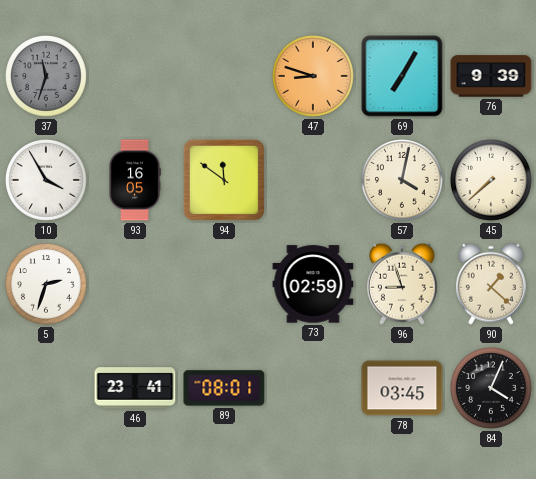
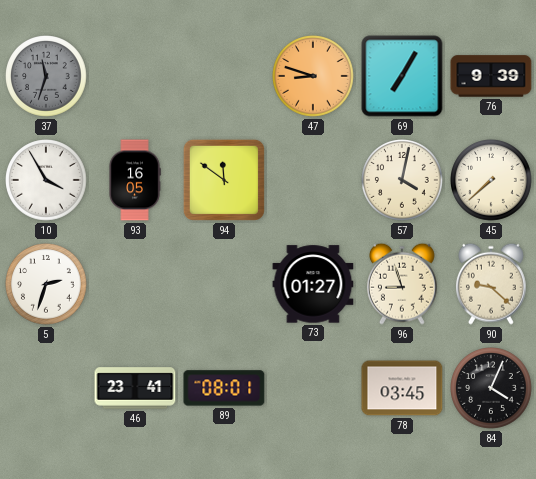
73: 02:59 -> 01:27 (313, 284)
90: 1:22 -> 9:22 (491, 284)
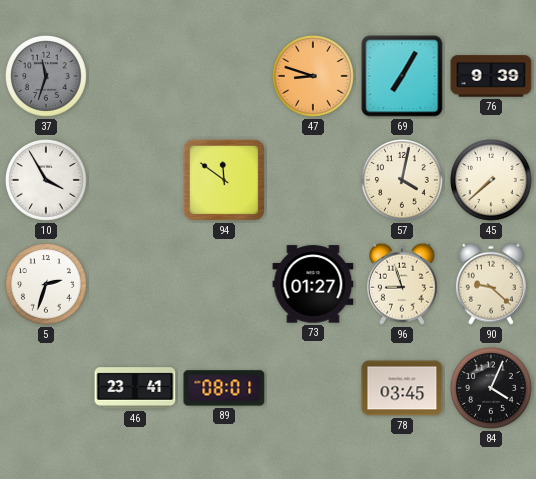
93: 16:05 -> none (135, 180)
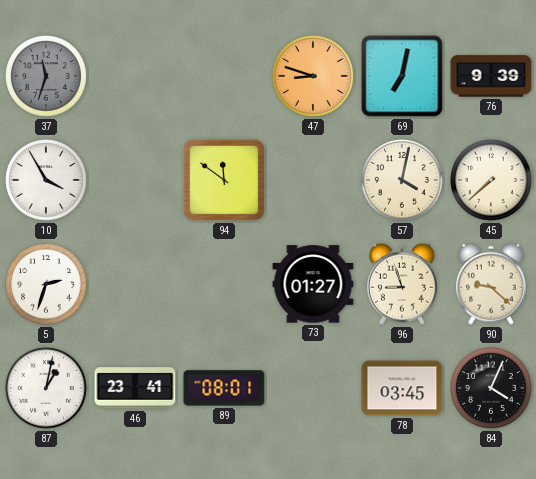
69: 7:05 -> 7:02 (402, 76)
87: none -> 1:02 (47, 389)
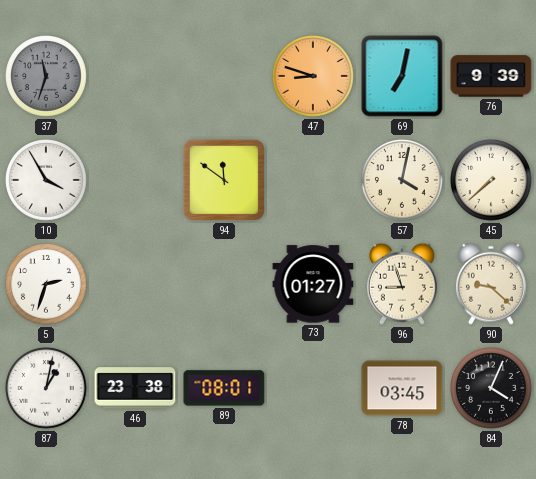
46: 23:41 -> 23:38 (135, 388)
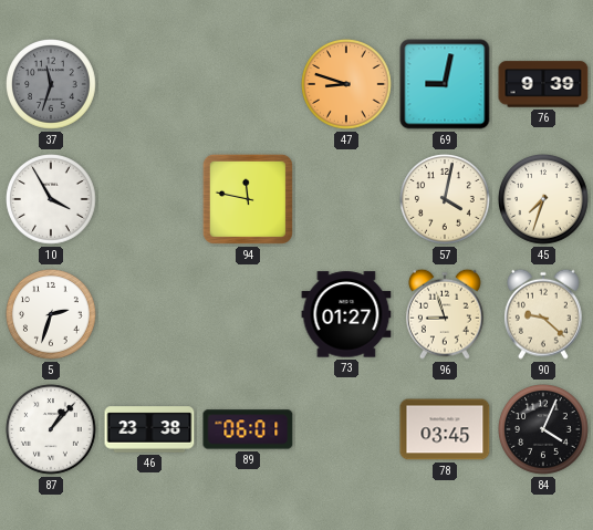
69: 7:02 -> 9:02 (445, 84)
94: 11:51 -> 11:47 (248, 199)
45: 7:38 -> 7:33 (544, 200)
87: 1:02 -> 1:07 (52, 430)
89: 08:01 -> 06:01 (248, 429)
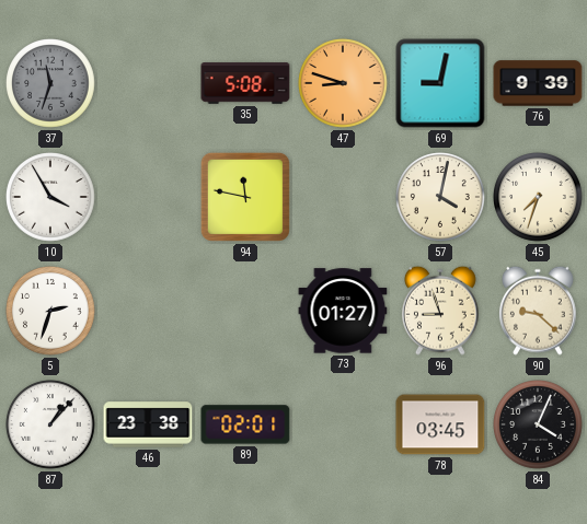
35: none -> 5:08 (245, 83)
89: 06:01 -> 02:01 (245, 424)
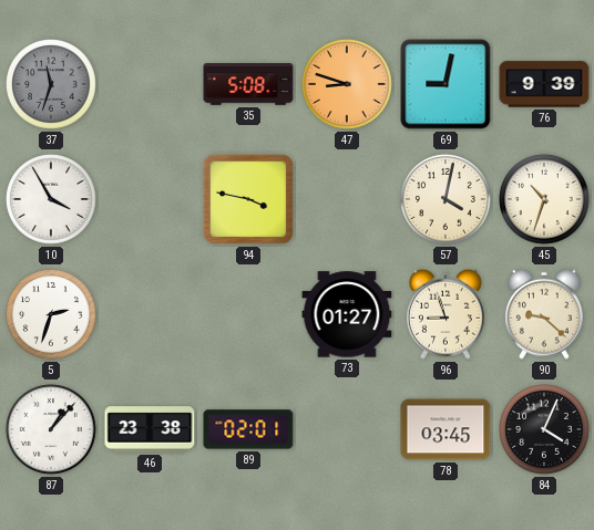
94: 11:47 -> 3:47 (248, 199)
45: 7:33 -> 10:33 (545, 200)
